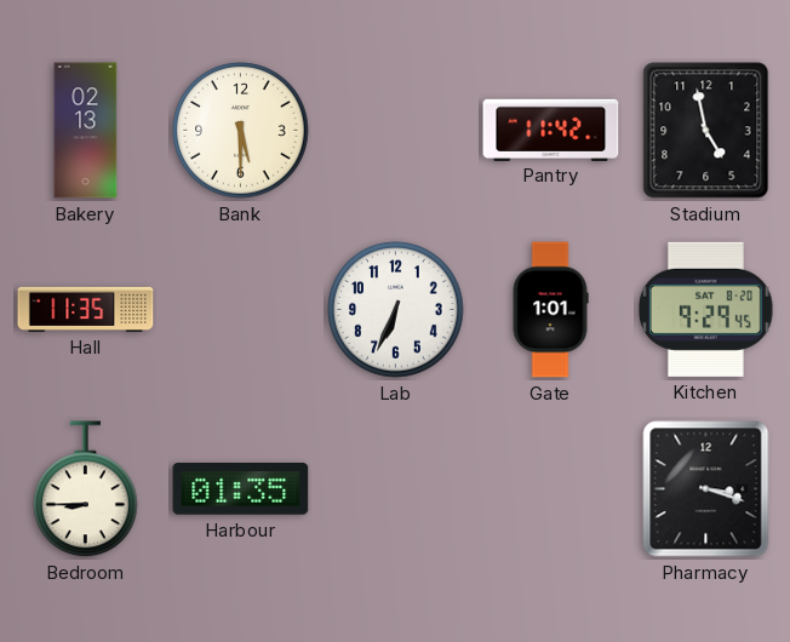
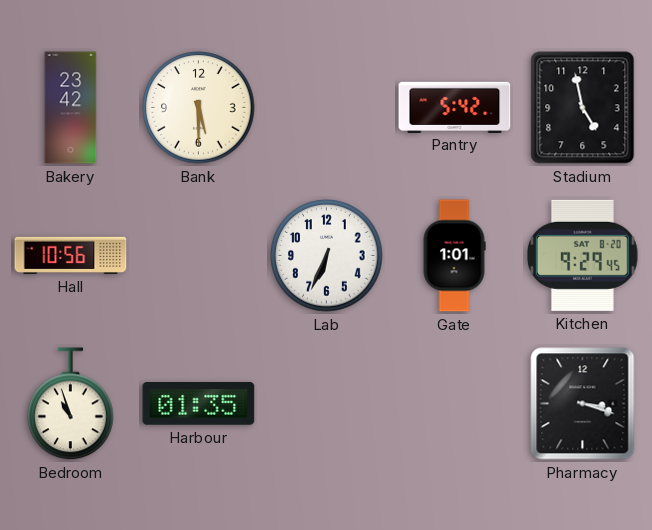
Bakery: 02:13 -> 23:42 (71, 108)
Pantry: 11:42 -> 5:42 (455, 107)
Hall: 11:35 -> 10:56 (71, 255)
Bedroom: 8:45 -> 10:57 (71, 404)
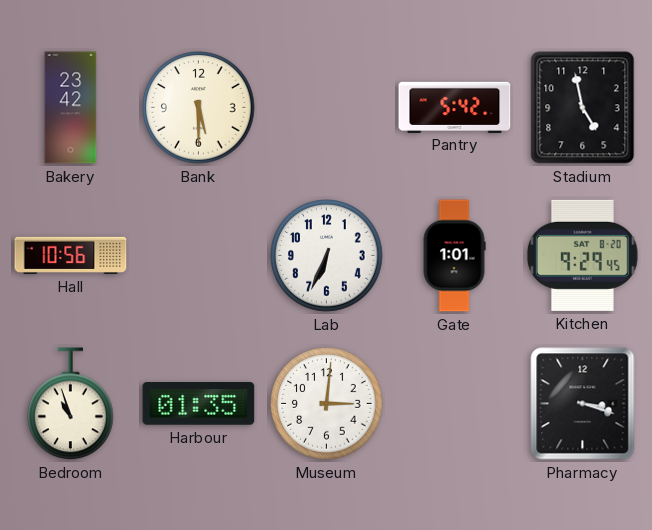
Museum: none -> 3:01 (327, 404)
